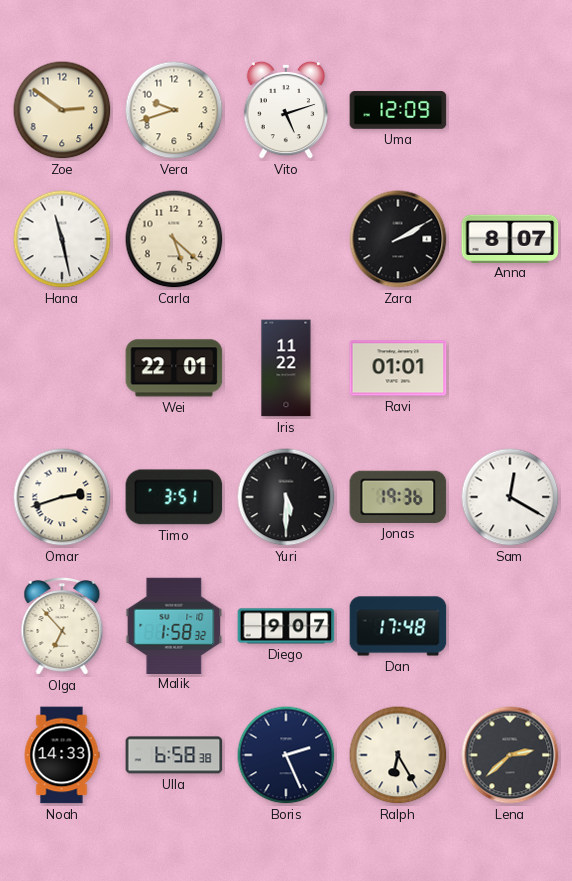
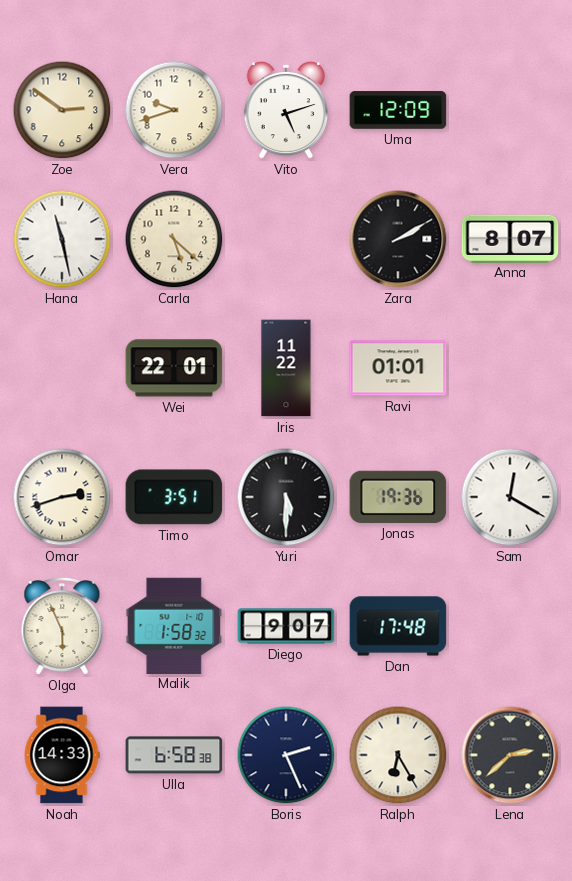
Olga: 6:53 -> 5:56 (62, 627)
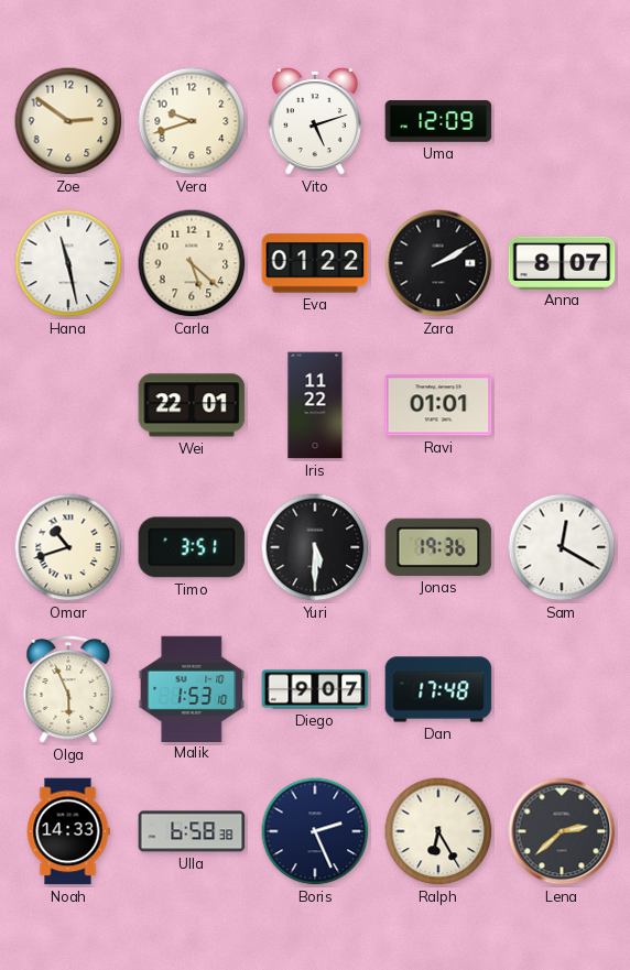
Eva: none -> 01:22 (315, 263)
Omar: 2:42 -> 10:42 (68, 547)
Malik: 1:58 -> 1:53 (192, 688)
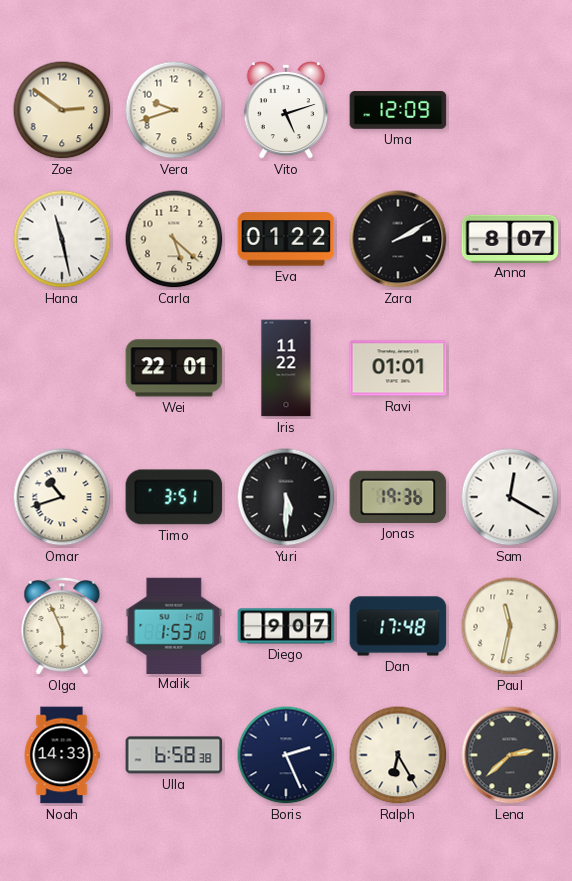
Paul: none -> 11:32 (510, 626)
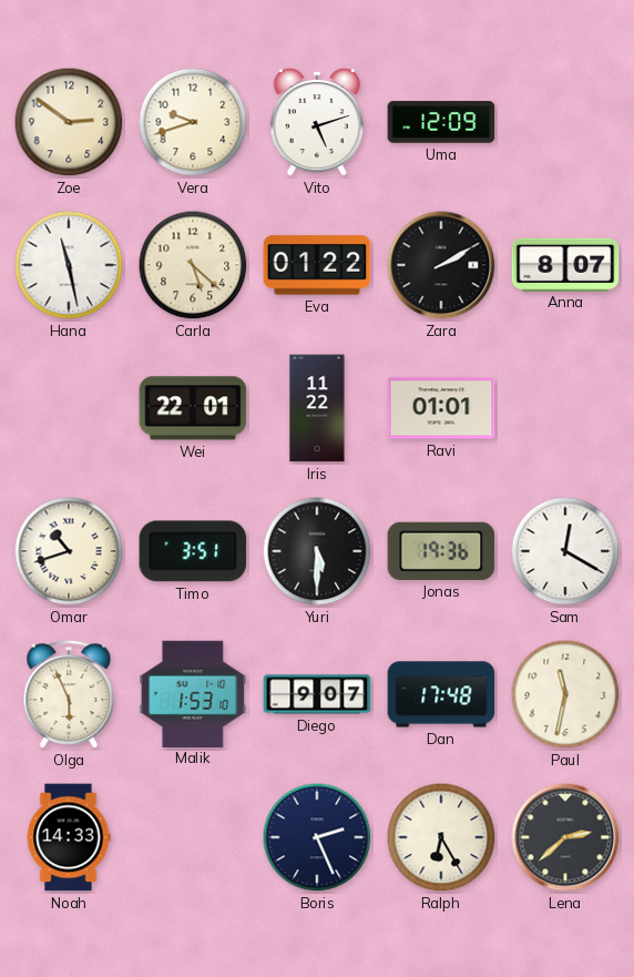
Ulla: 6:58 -> none (174, 755)
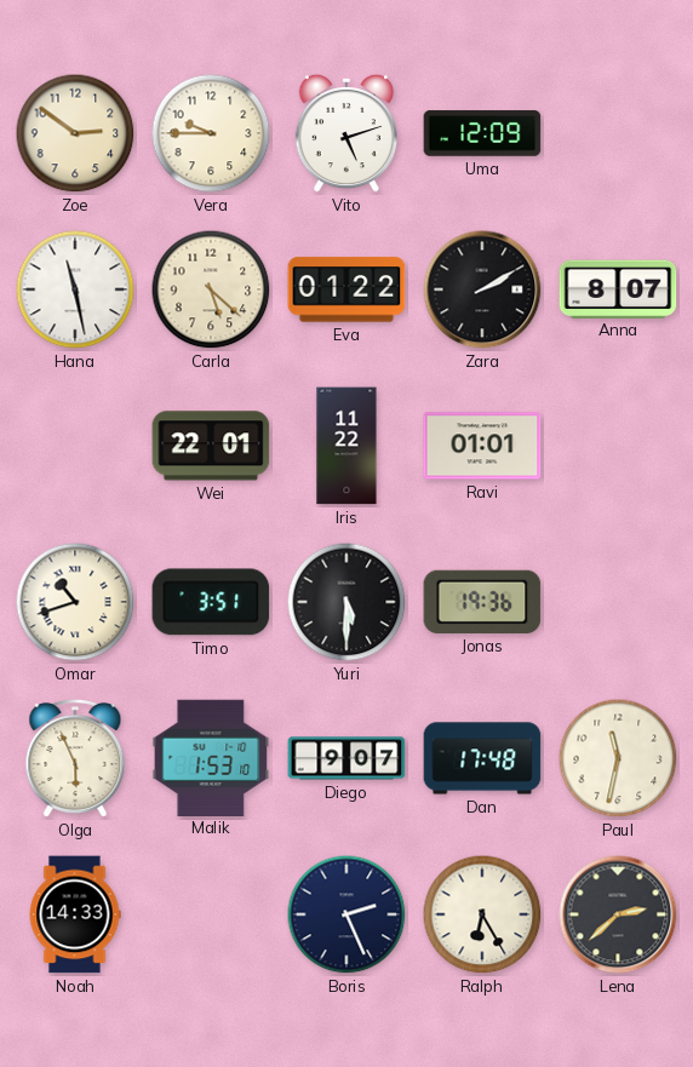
Vera: 9:42 -> 9:45 (211, 133)
Sam: 12:20 -> none (565, 551)
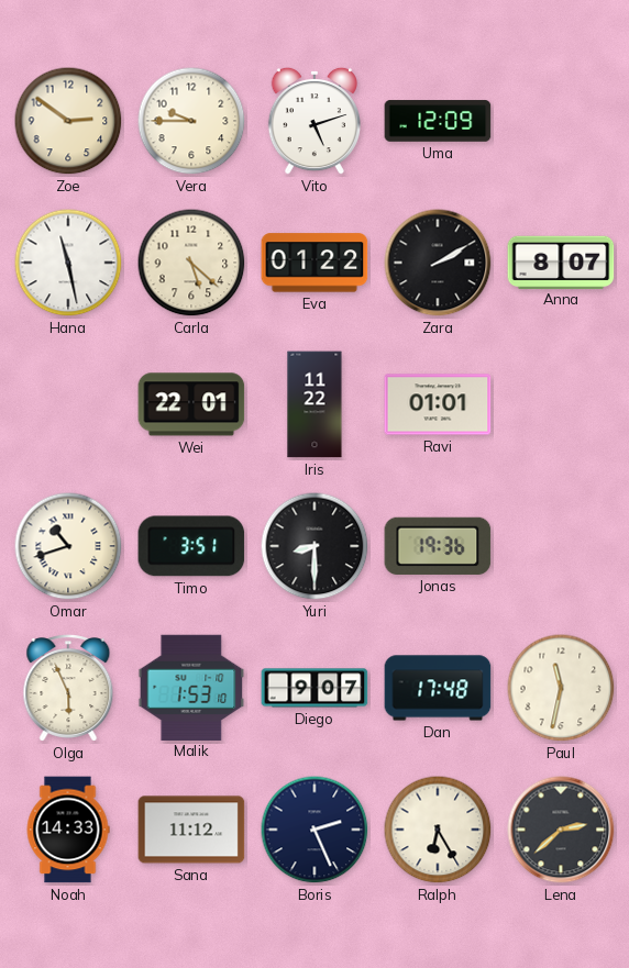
Yuri: 5:30 -> 8:30 (314, 546)
Sana: none -> 11:12 (191, 830)
